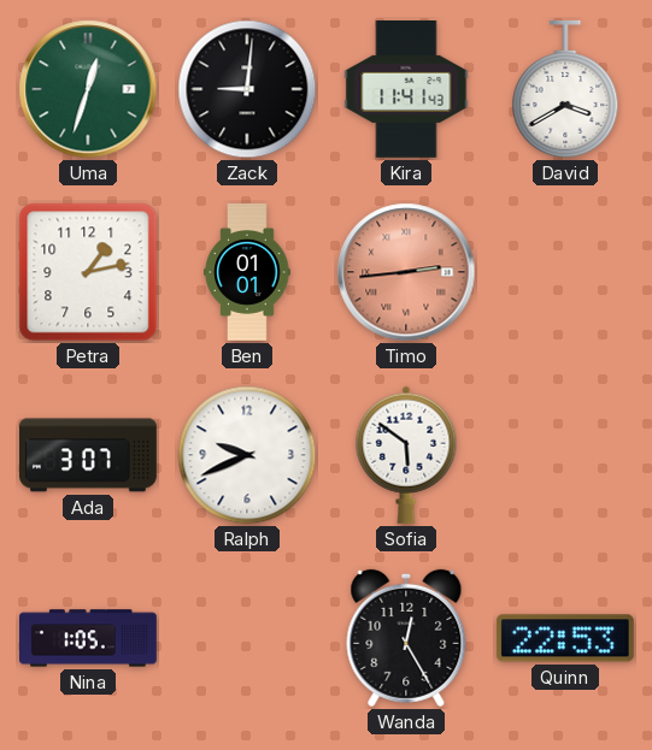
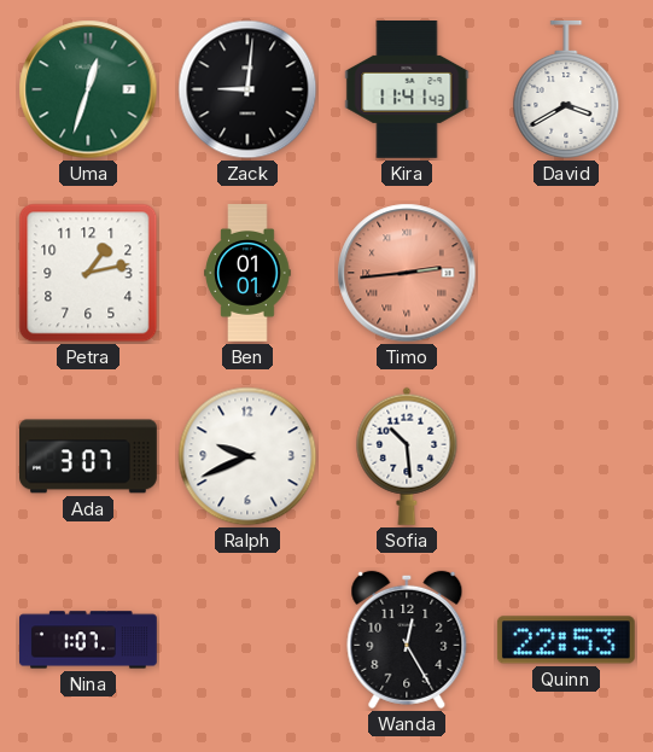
Sofia: 5:51 -> 10:29 (407, 456)
Nina: 1:05 -> 1:07 (89, 640)
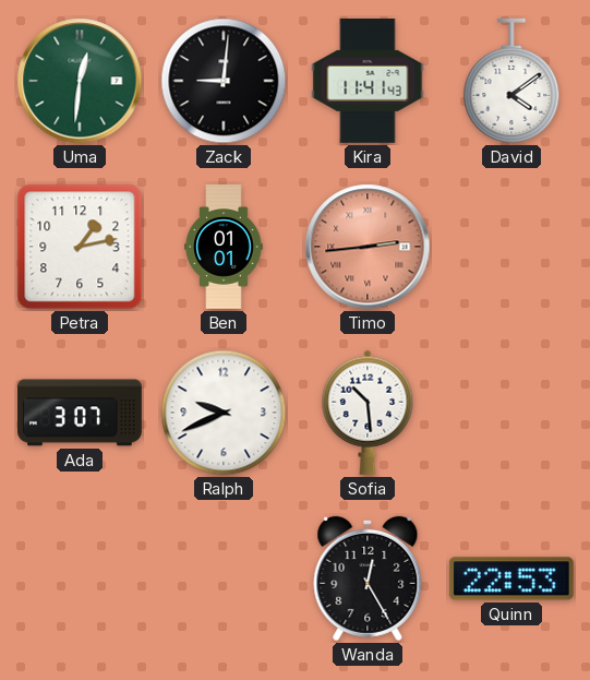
Uma: 12:33 -> 12:31 (80, 81)
David: 3:40 -> 4:09 (511, 81)
Nina: 1:07 -> none (89, 640)
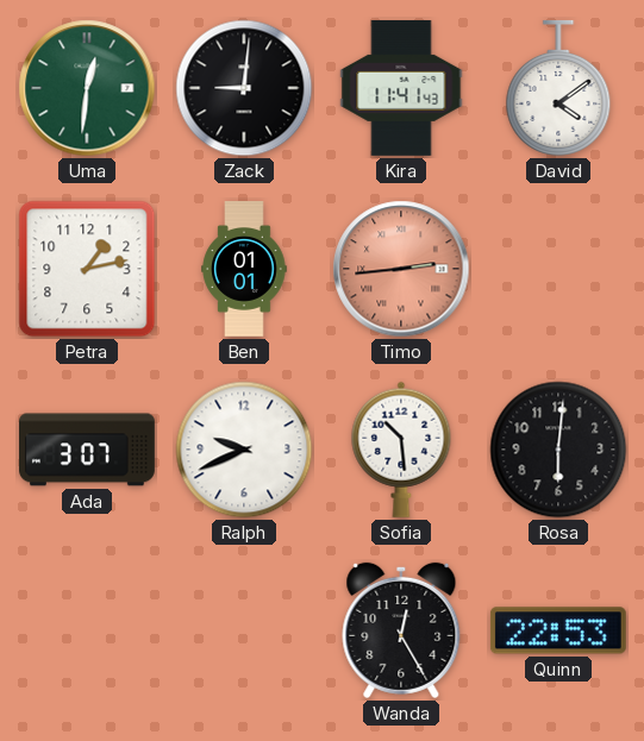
Rosa: none -> 6:01 (558, 450)
